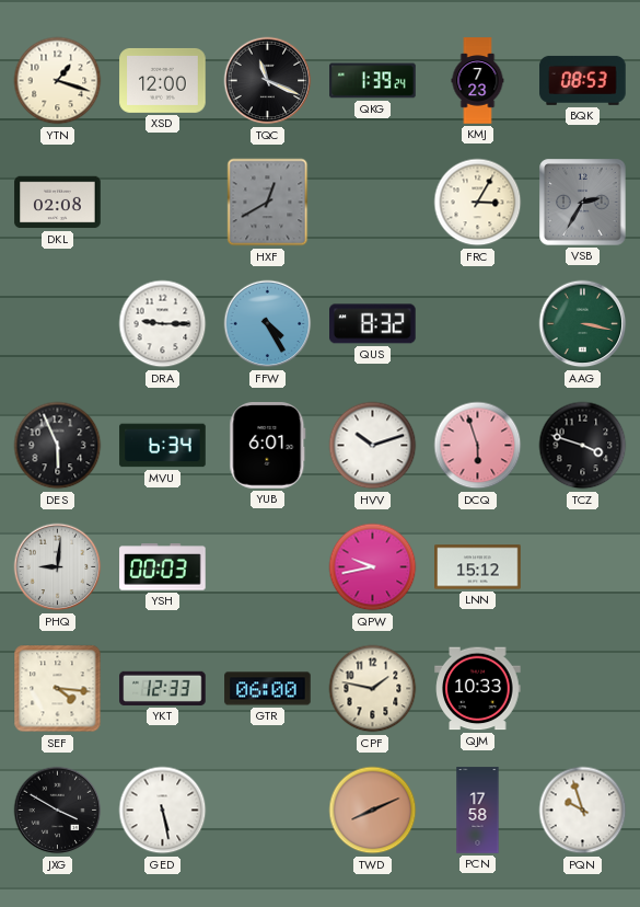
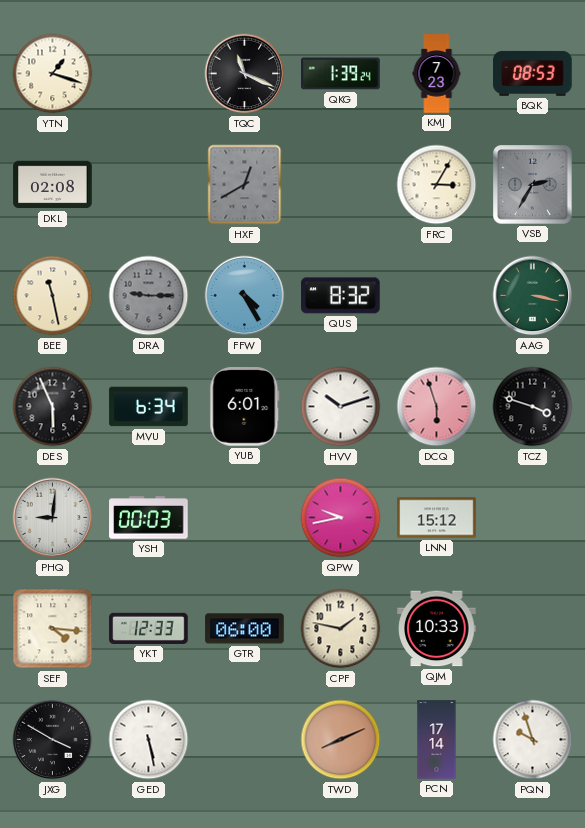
XSD: 12:00 -> none (163, 80)
BEE: none -> 11:28 (53, 296)
DRA dial: white -> grey (149, 296)
PCN: 17:58 -> 17:14 (437, 740)
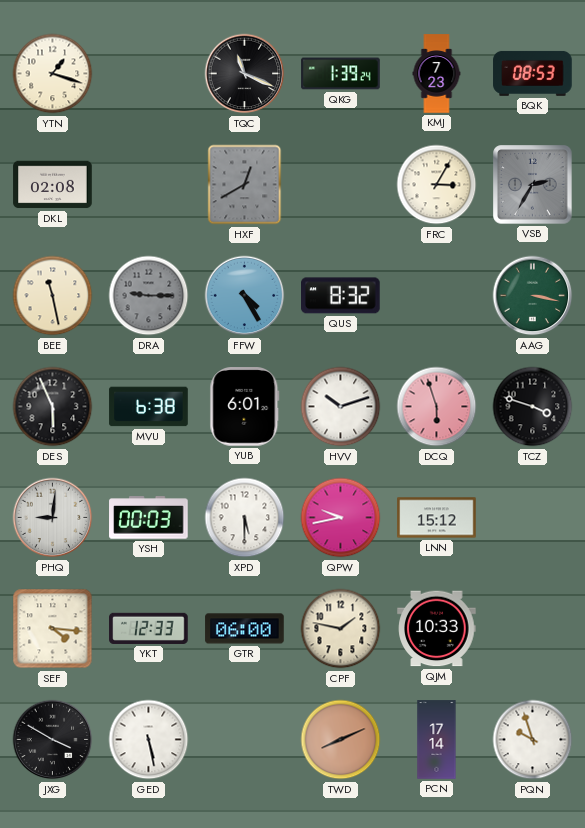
MVU: 6:34 -> 6:38 (149, 407)
XPD: none -> 5:30 (245, 518)
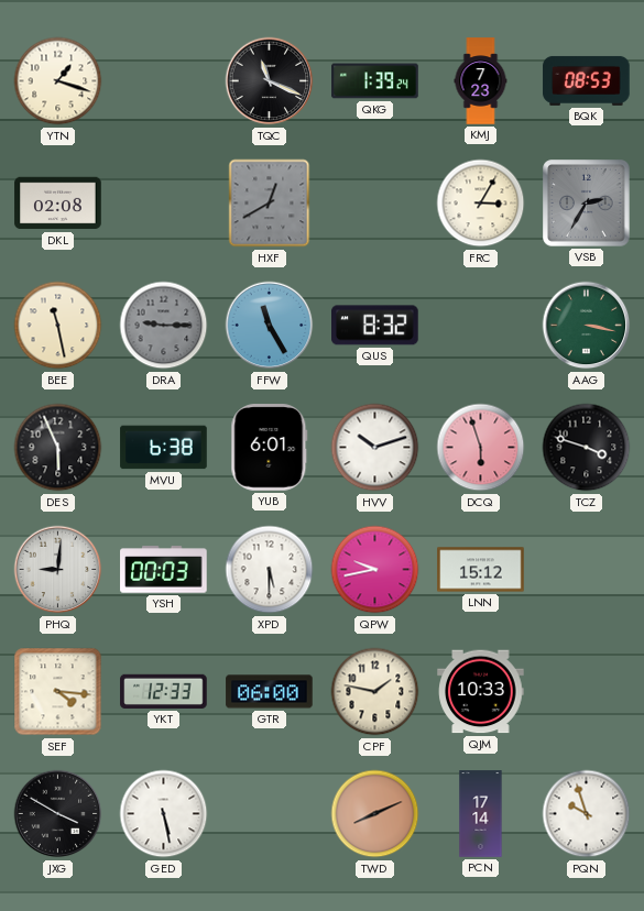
FFW: 4:25 -> 11:25 (270, 326)
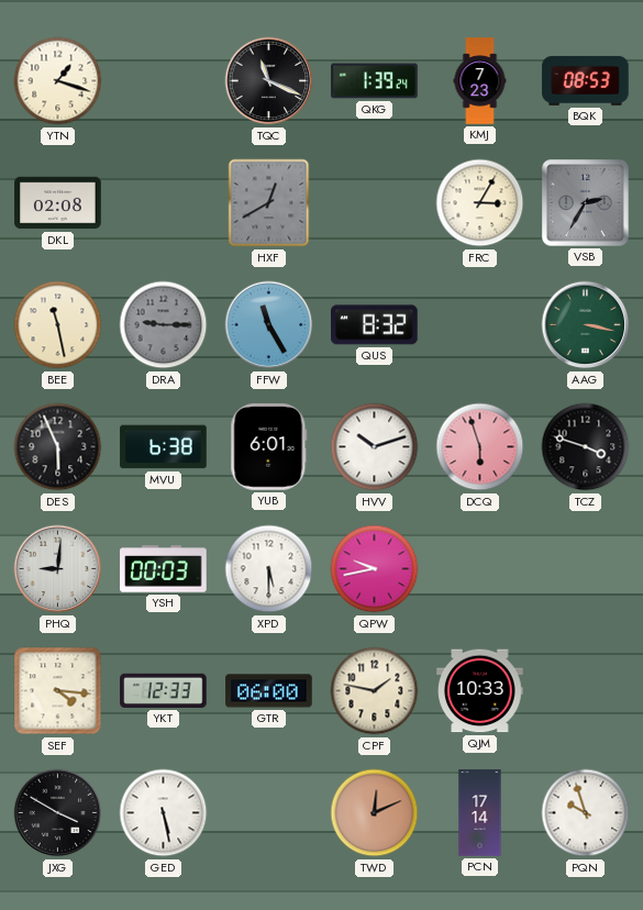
LNN: 15:12 -> none (481, 570)
TWD: 8:11 -> 12:11 (375, 813)
